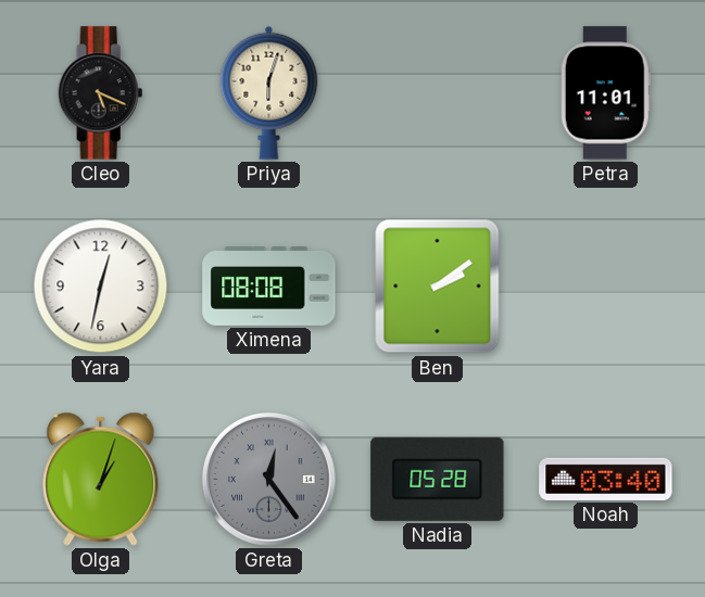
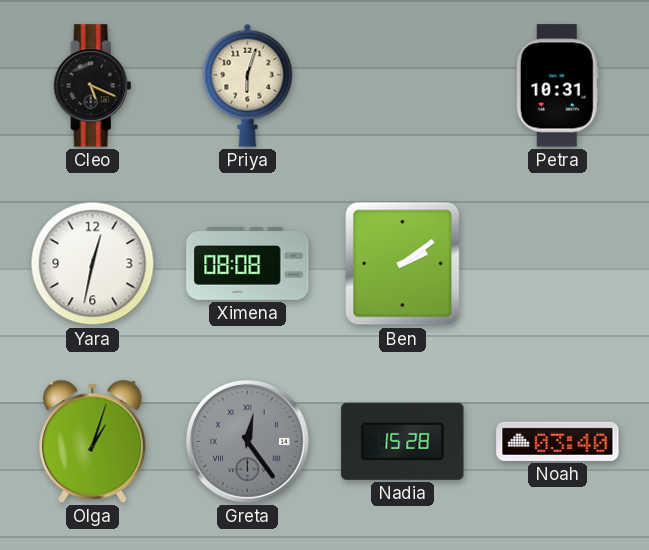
Petra: 11:01 -> 10:31 (557, 86)
Nadia: 05:28 -> 15:28 (403, 441)
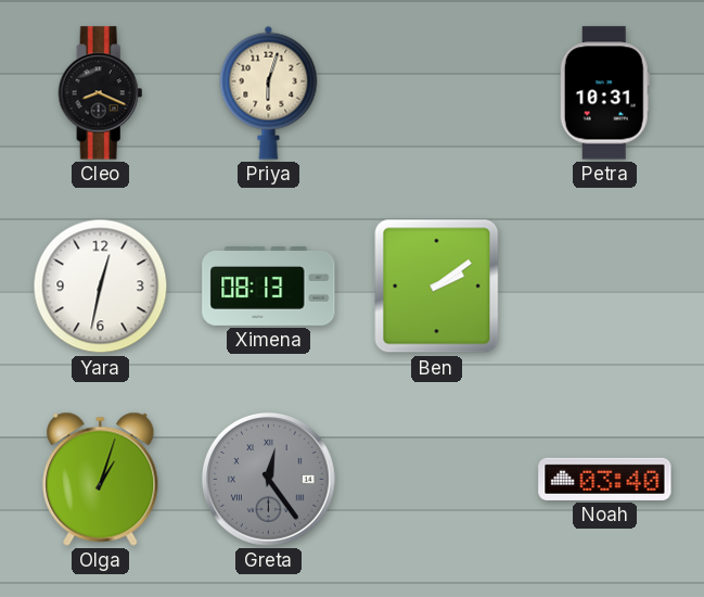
Cleo: 5:19 -> 8:19 (101, 93)
Ximena: 08:08 -> 08:13 (269, 287)
Nadia: 15:28 -> none (403, 441)
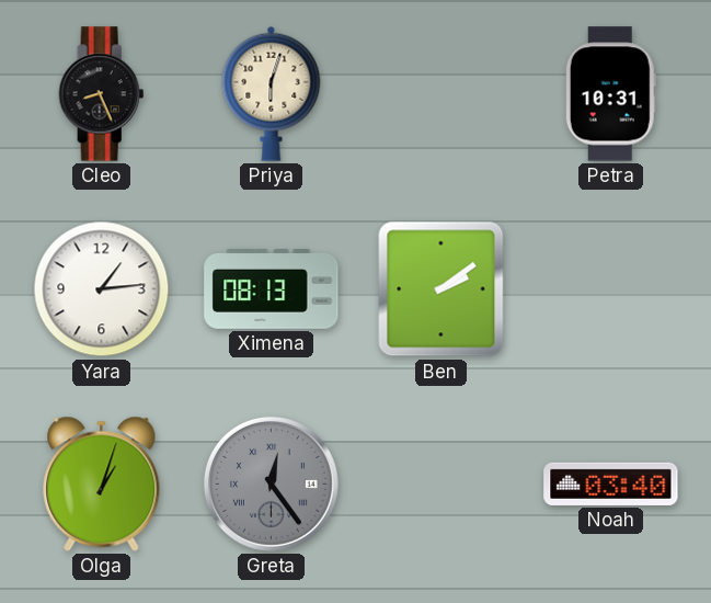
Cleo: 8:19 -> 8:26 (102, 94)
Yara: 12:32 -> 1:14 (102, 289)
